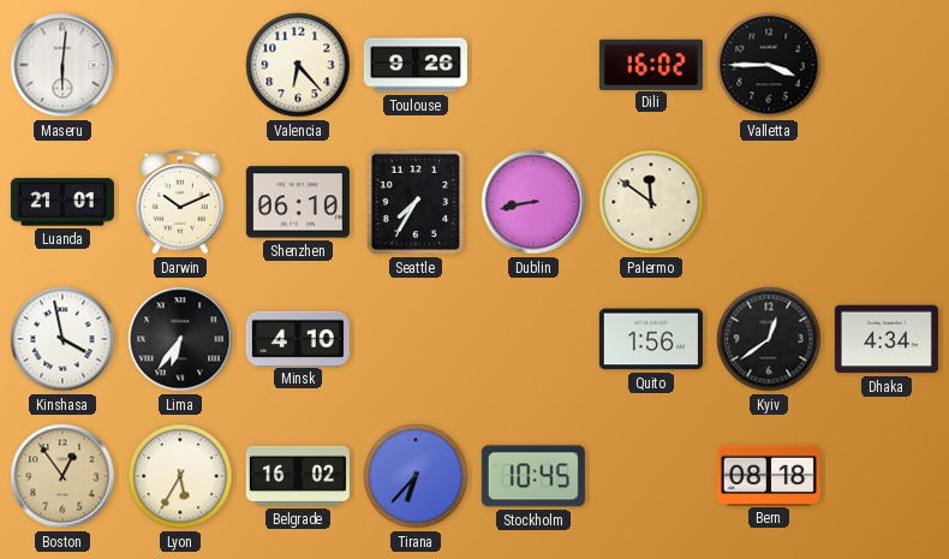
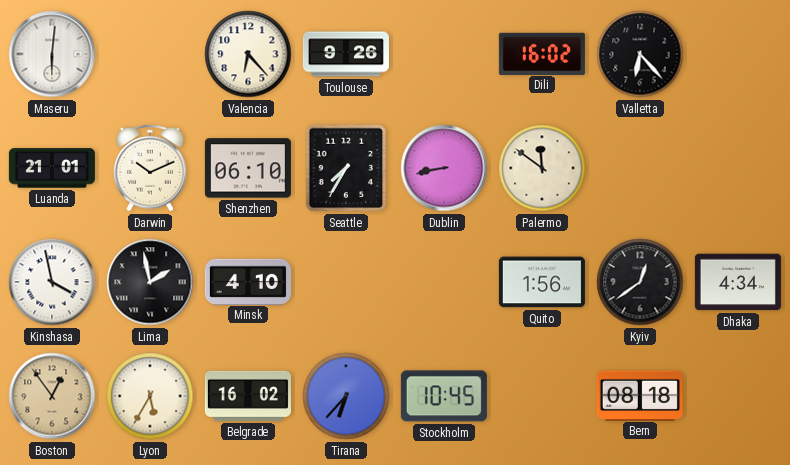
Valletta: 3:45 -> 6:23 (640, 54)
Lima: 6:36 -> 1:58 (150, 282)
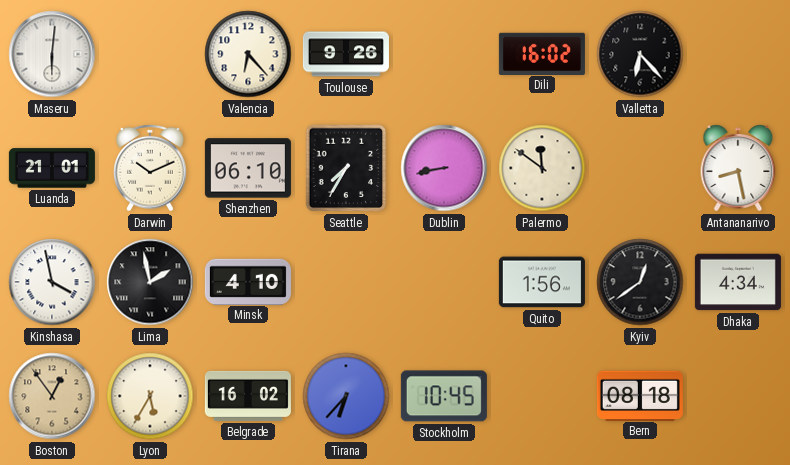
Antananarivo: none -> 8:28 (738, 168)
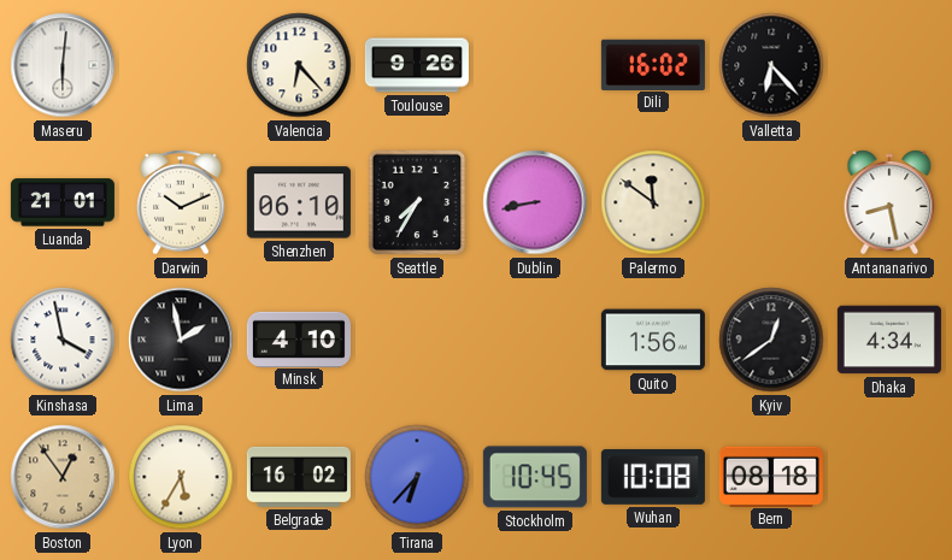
Wuhan: none -> 10:08 (653, 477)
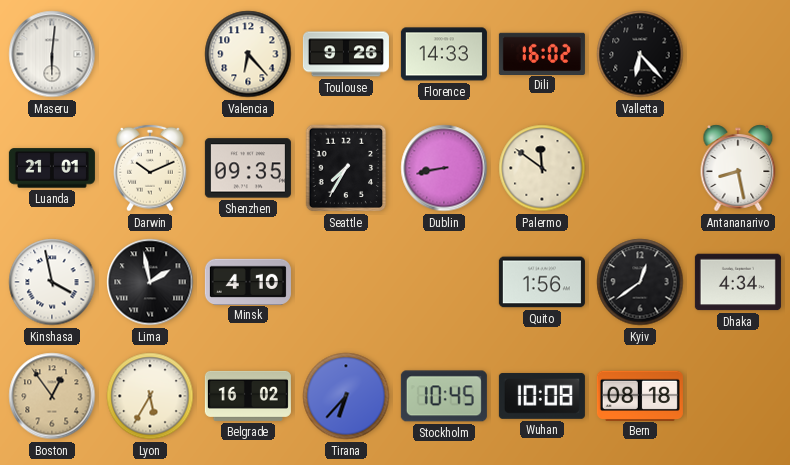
Florence: none -> 14:33 (444, 54)
Shenzhen: 06:10 -> 09:35 (248, 168)
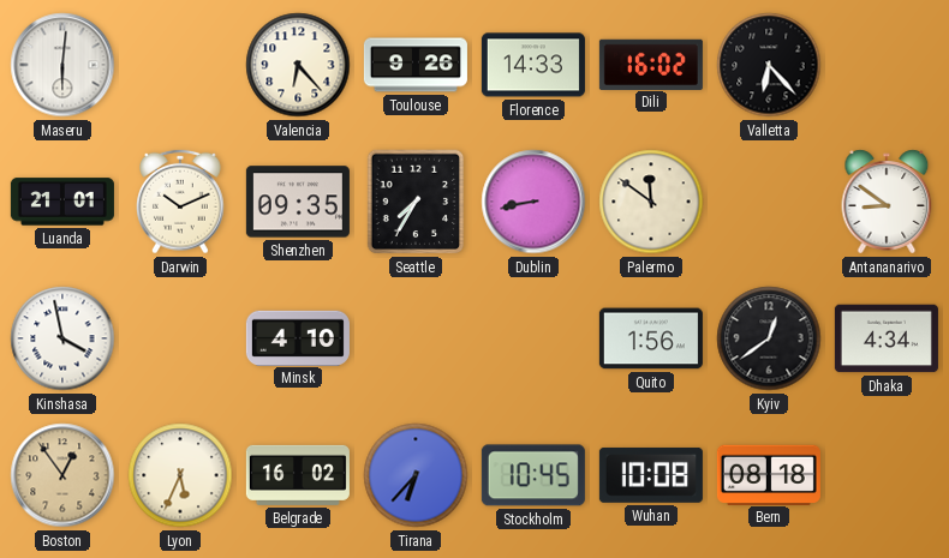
Antananarivo: 8:28 -> 8:51 (887, 202)
Lima: 1:58 -> none (150, 282)
Lyon: 5:35 -> 5:34 (180, 475)
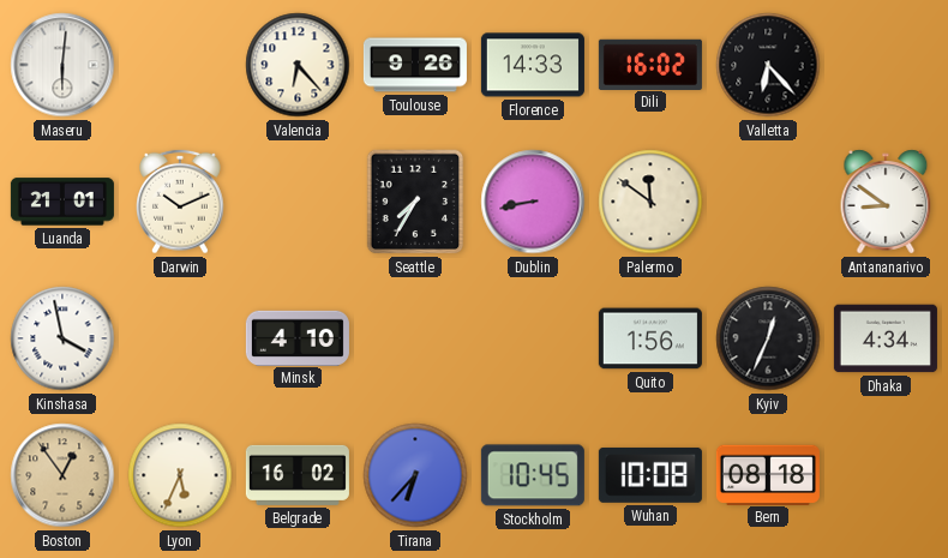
Shenzhen: 09:35 -> none (298, 202)
Kyiv: 12:39 -> 12:34 (768, 338)
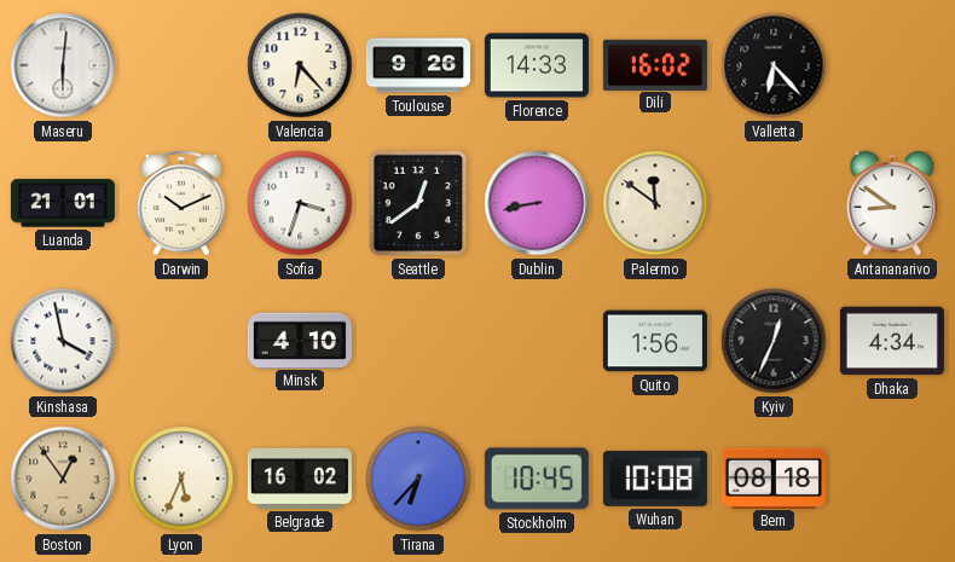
Sofia: none -> 3:33 (300, 203)
Seattle: 7:35 -> 12:39 (418, 203)
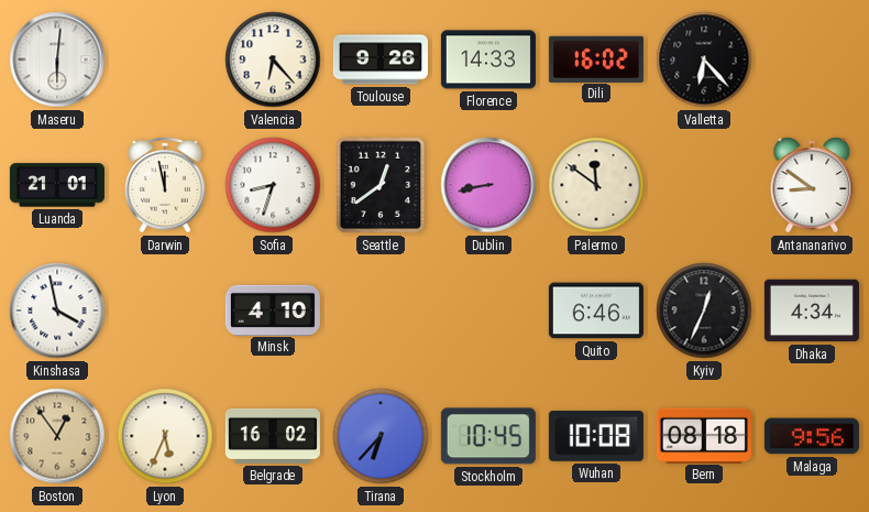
Darwin: 10:11 -> 11:58 (165, 185)
Sofia: 3:33 -> 8:33 (273, 185)
Quito: 1:56 -> 6:46 (596, 311)
Malaga: none -> 9:56 (812, 436)
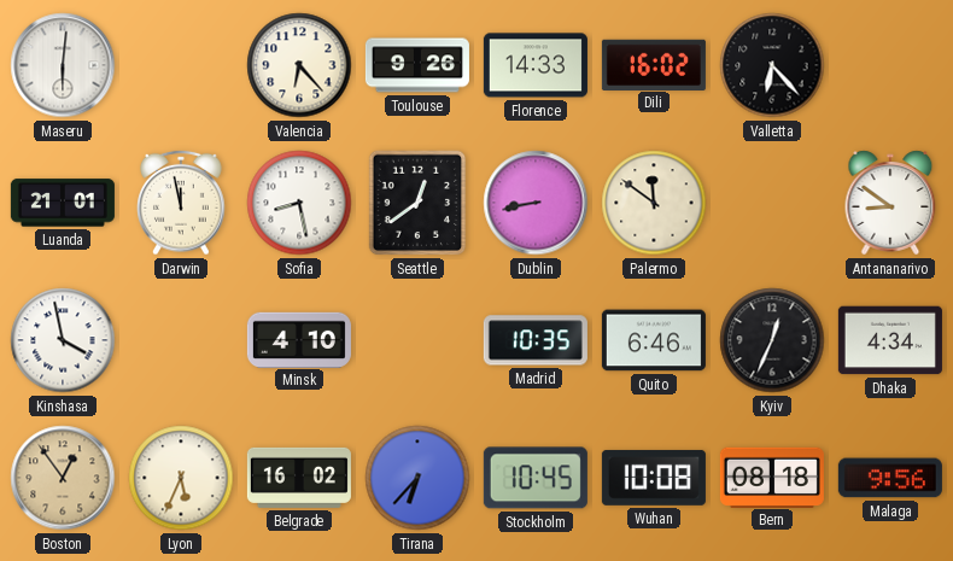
Sofia: 8:33 -> 8:28 (299, 203)
Madrid: none -> 10:35 (536, 340)
